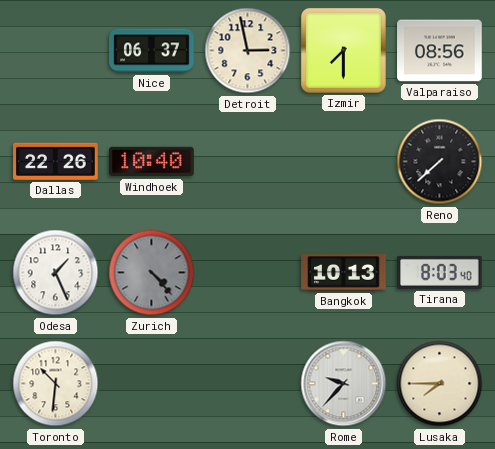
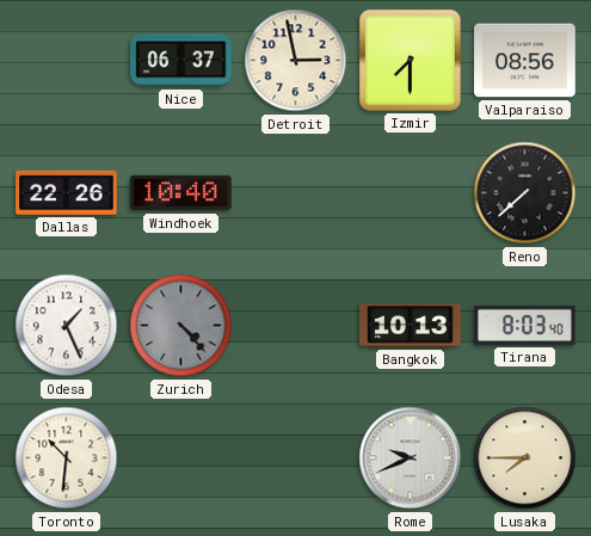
Rome: 9:37 -> 9:41 (411, 458)
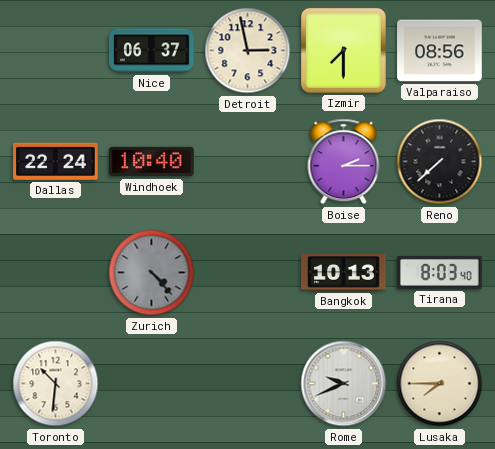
Dallas: 22:26 -> 22:24 (56, 161)
Boise: none -> 2:15 (344, 162)
Odesa: 1:26 -> none (67, 326)
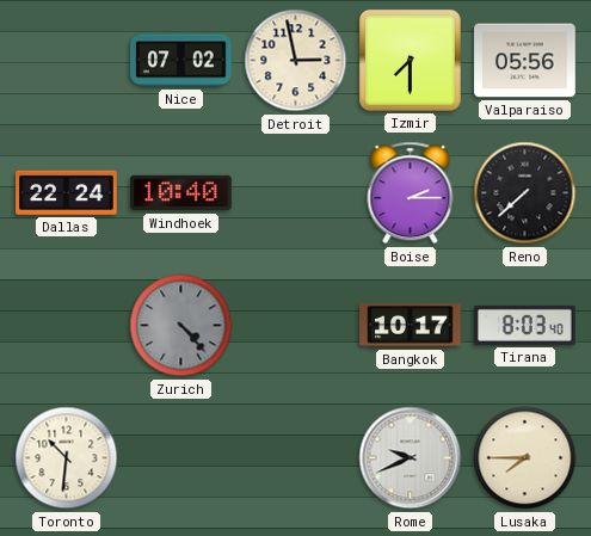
Nice: 06:37 -> 07:02 (181, 61)
Valparaiso: 08:56 -> 05:56 (525, 61)
Bangkok: 10:13 -> 10:17 (411, 326)
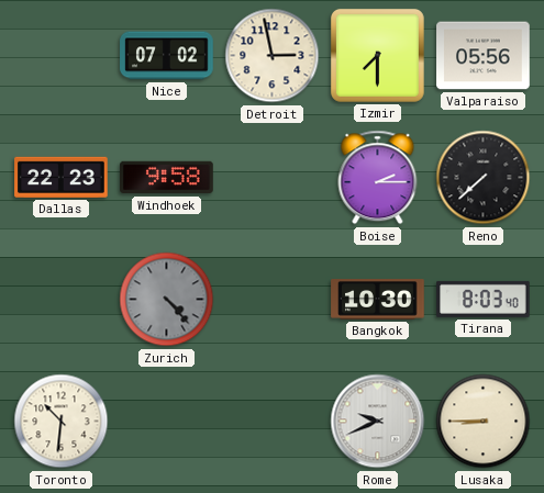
Dallas: 22:24 -> 22:23 (62, 177)
Windhoek: 10:40 -> 9:58 (167, 178)
Bangkok: 10:17 -> 10:30 (378, 300)
Lusaka: 7:45 -> 8:45 (484, 422)
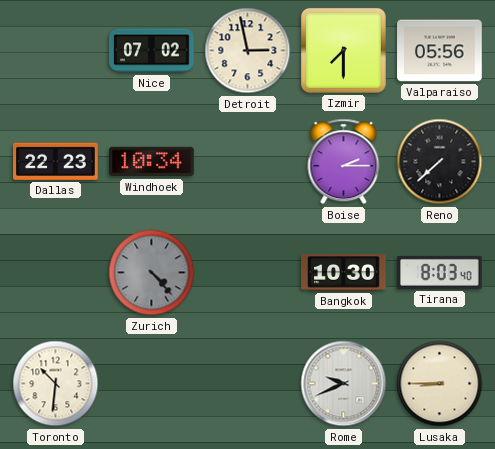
Windhoek: 9:58 -> 10:34 (152, 162)
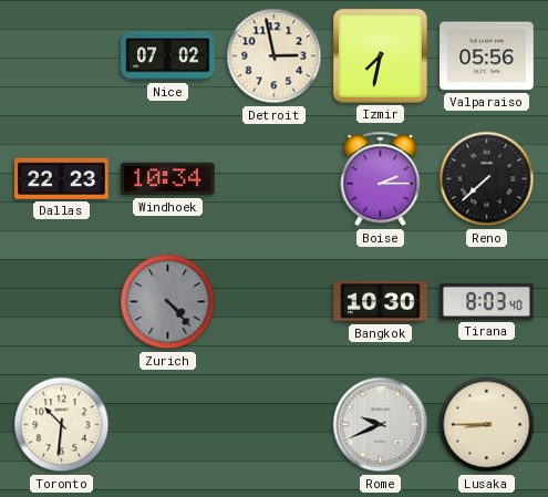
Izmir: 7:30 -> 7:32 (380, 55)
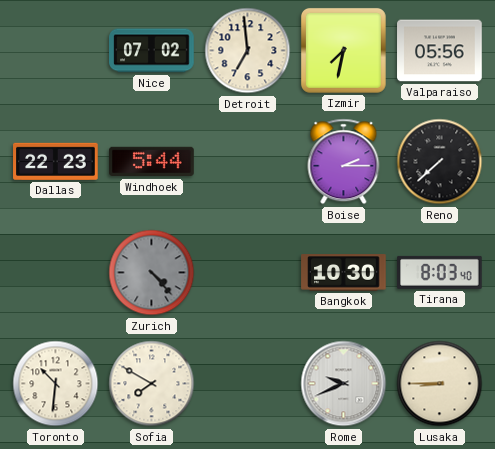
Detroit: 2:58 -> 6:59 (248, 51)
Windhoek: 10:34 -> 5:44 (152, 162)
Sofia: none -> 7:50 (152, 384)
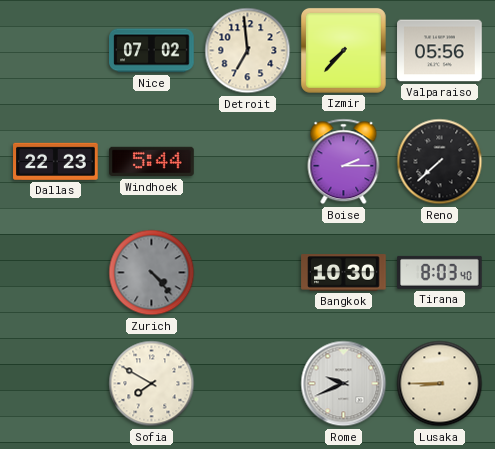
Izmir: 7:32 -> 7:37 (343, 50)
Toronto: 10:31 -> none (56, 384)
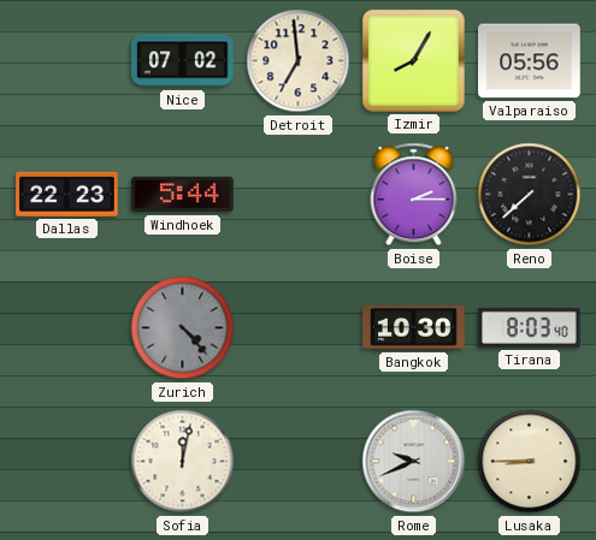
Izmir: 7:37 -> 8:05 (413, 60)
Sofia: 7:50 -> 12:02 (183, 462)
